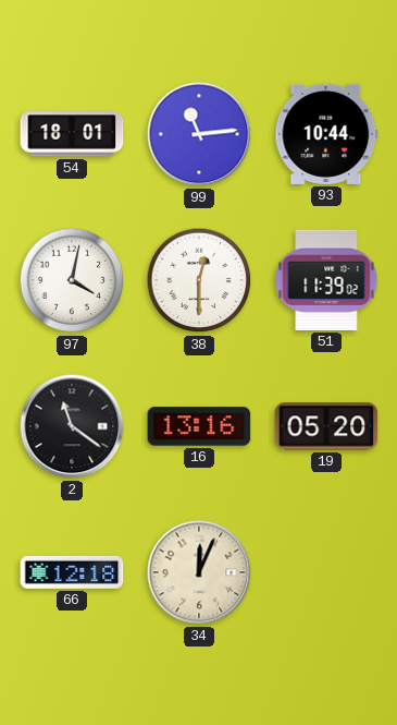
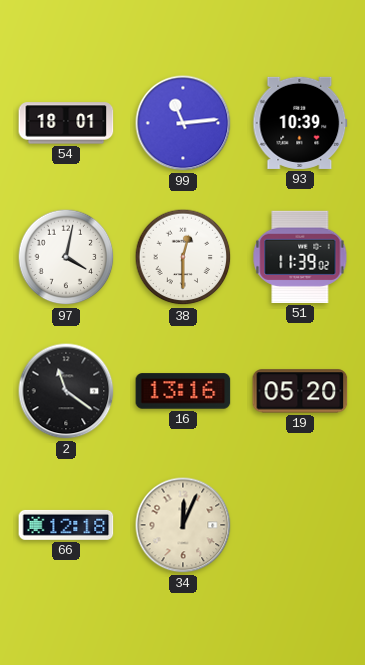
93: 10:44 -> 10:39 (300, 123)
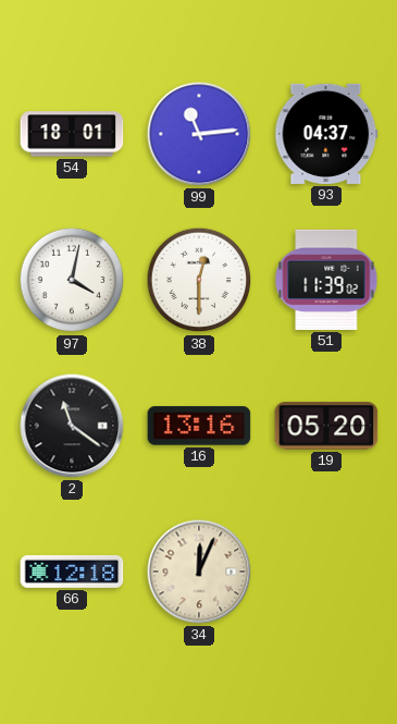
93: 10:39 -> 04:37 (326, 134)
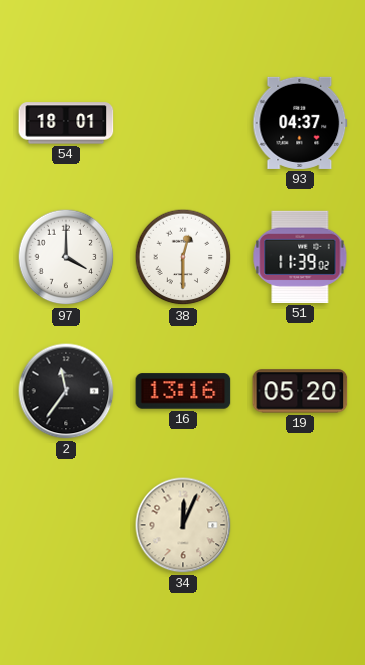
99: 11:14 -> none (199, 134)
97: 4:02 -> 4:00 (66, 257)
2: 11:21 -> 11:36 (66, 391)
66: 12:18 -> none (72, 572)
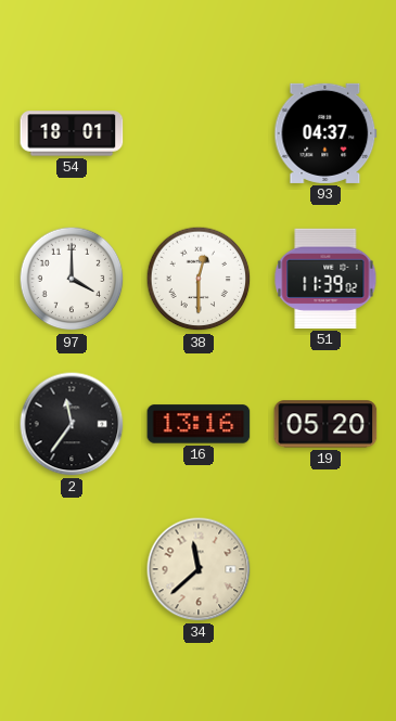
34: 12:04 -> 11:38 (199, 569)
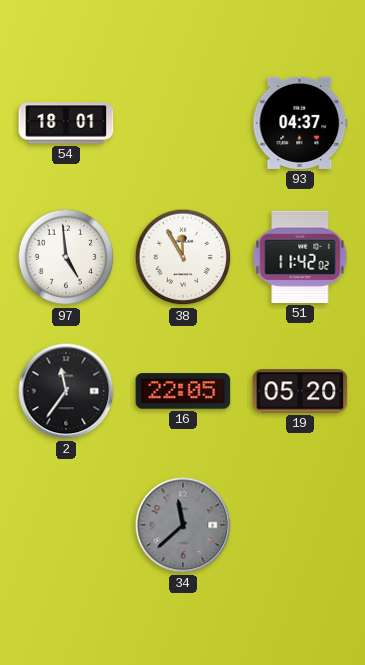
97: 4:00 -> 4:59 (66, 257)
38: 12:30 -> 11:55 (183, 257)
51: 11:39 -> 11:42 (300, 257)
16: 13:16 -> 22:05 (183, 391)
34 dial: cream -> grey (183, 525)
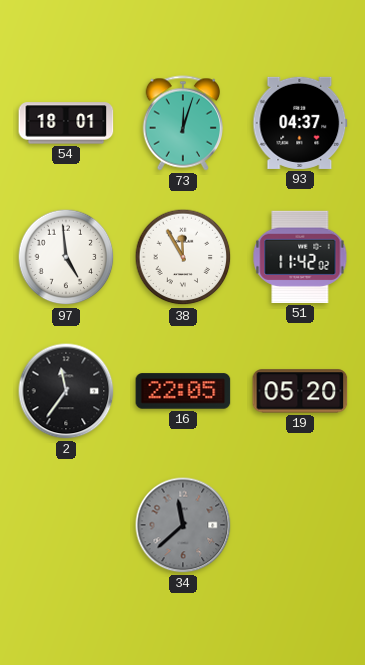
73: none -> 12:03 (182, 123)
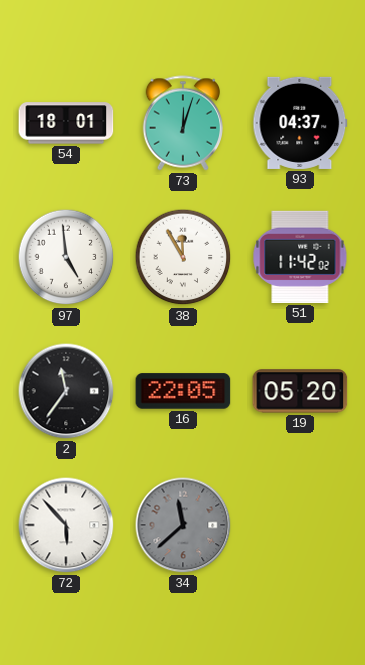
72: none -> 5:53 (66, 525)
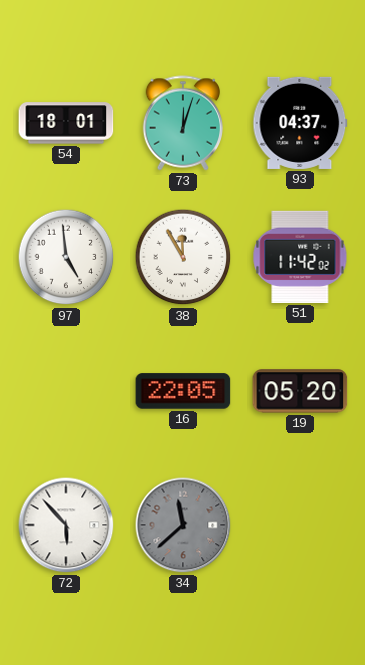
2: 11:36 -> none (66, 391)
